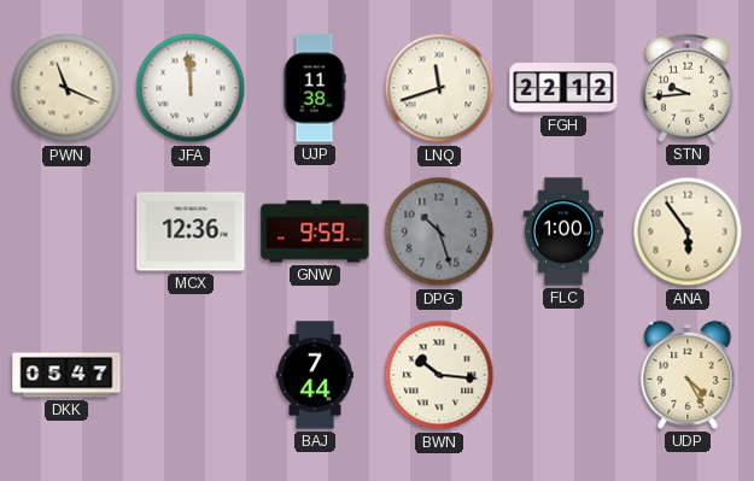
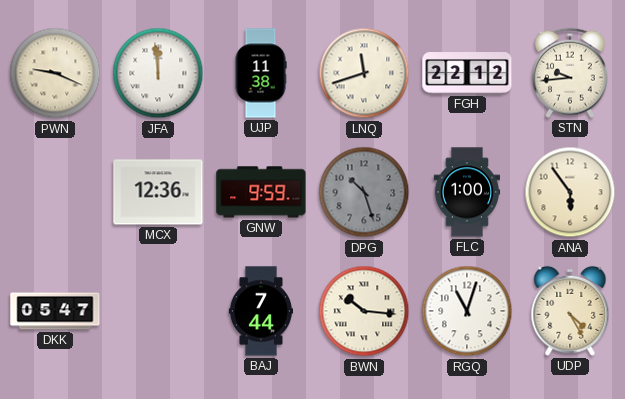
PWN: 11:19 -> 9:19 (55, 73)
RGQ: none -> 11:03 (467, 311)
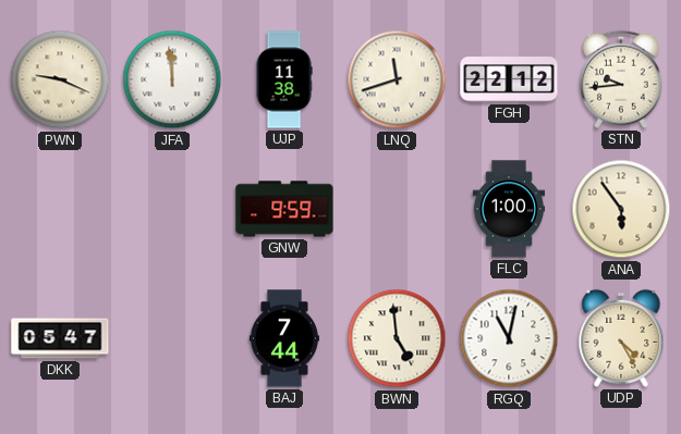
MCX: 12:36 -> none (158, 192)
DPG: 10:27 -> none (364, 192)
BWN: 10:16 -> 4:59 (397, 338)
RGQ: 11:03 -> 11:02 (509, 338)
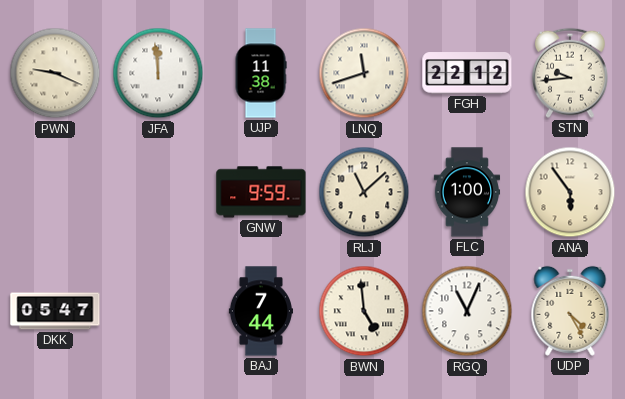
RLJ: none -> 11:08 (364, 192)
RGQ: 11:02 -> 11:04 (467, 311)
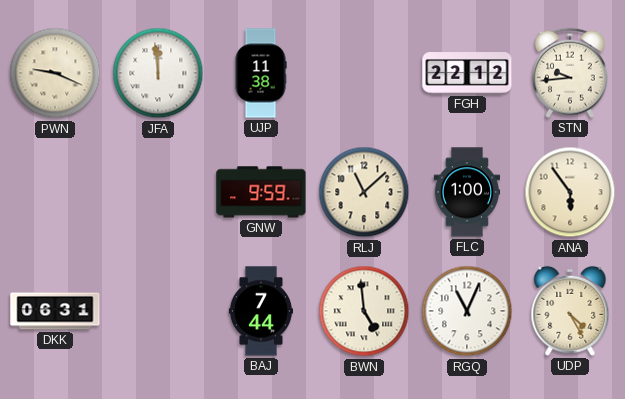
LNQ: 11:42 -> none (364, 73)
DKK: 05:47 -> 06:31 (55, 311)
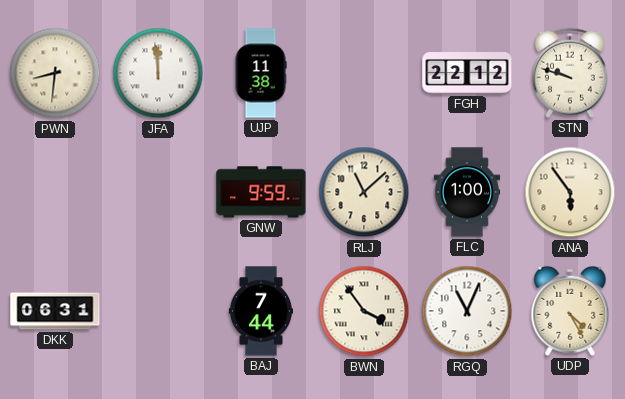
PWN: 9:19 -> 8:31 (55, 73)
STN: 9:44 -> 9:48 (570, 73)
BWN: 4:59 -> 3:54 (364, 311)
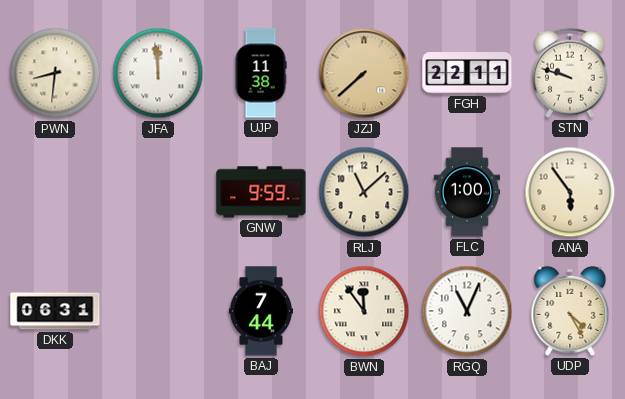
JZJ: none -> 7:38 (364, 73)
FGH: 22:12 -> 22:11 (467, 73)
BWN: 3:54 -> 11:54 (364, 311)
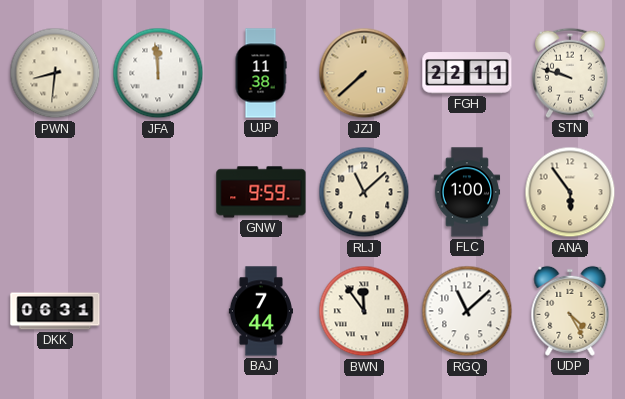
RGQ: 11:04 -> 11:08 (467, 311)
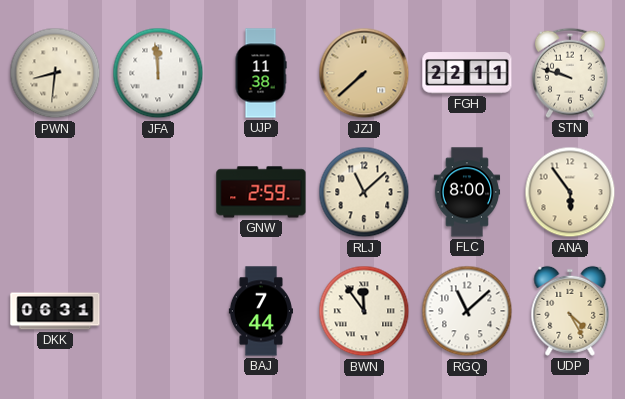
GNW: 9:59 -> 2:59 (261, 192)
FLC: 1:00 -> 8:00 (467, 192)
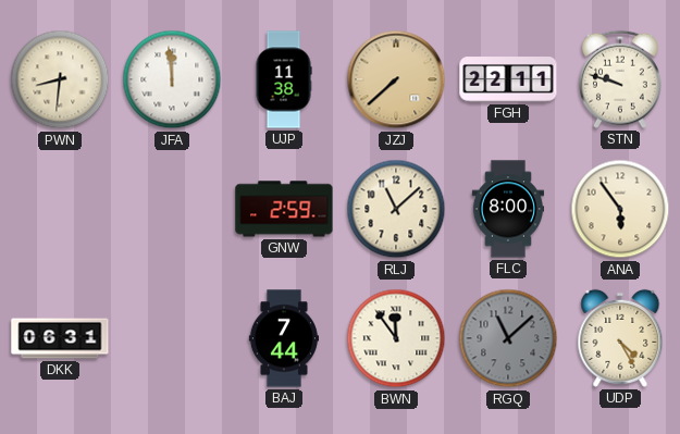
RGQ dial: white -> grey (508, 338)
